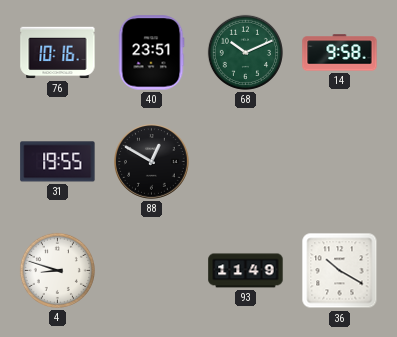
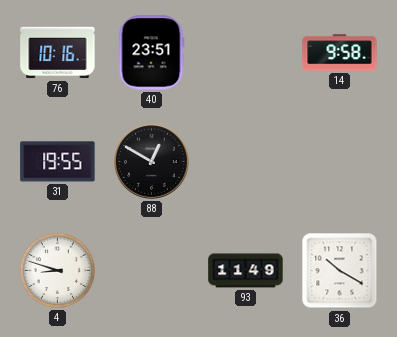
68: 10:11 -> none (245, 52)
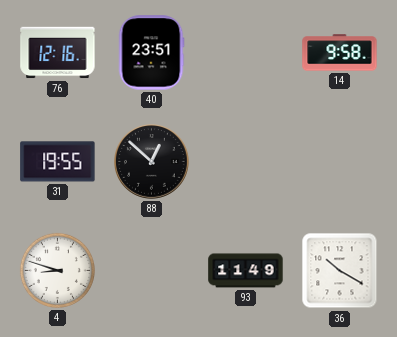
76: 10:16 -> 12:16 (58, 53)
88: 12:50 -> 12:52 (152, 162)
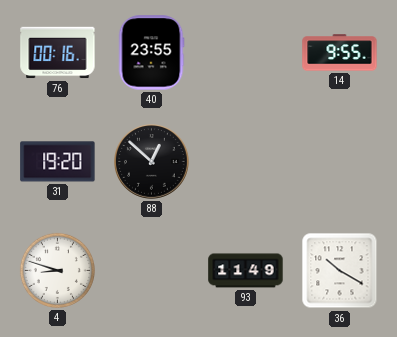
76: 12:16 -> 00:16 (58, 53)
40: 23:51 -> 23:55 (151, 53)
14: 9:58 -> 9:55 (340, 53)
31: 19:55 -> 19:20 (58, 162)
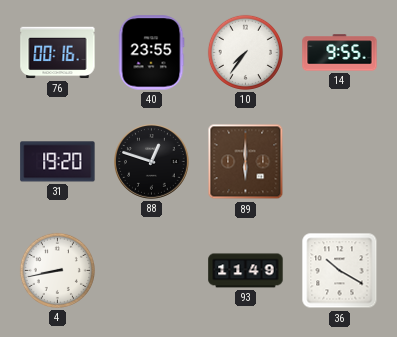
10: none -> 7:36 (245, 52)
88: 12:52 -> 12:48 (152, 162)
89: none -> 6:00 (246, 162)
4: 8:48 -> 8:43 (57, 270)
